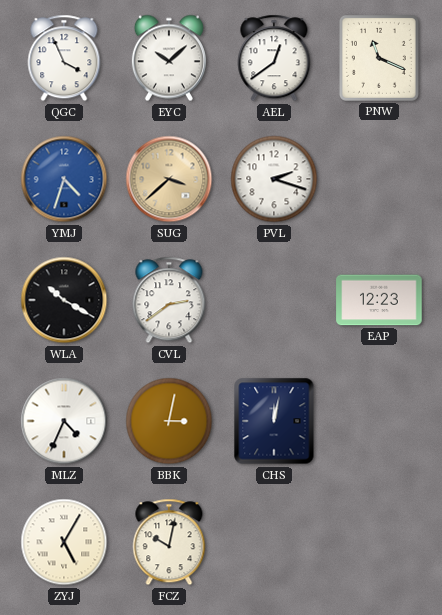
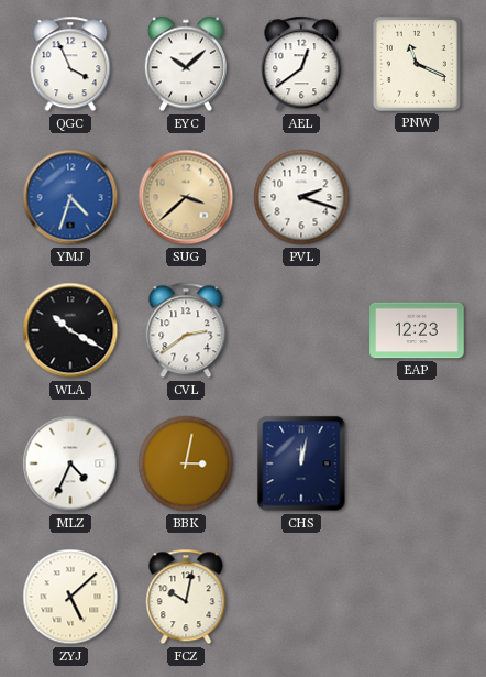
ZYJ: 5:05 -> 5:08 (70, 597)
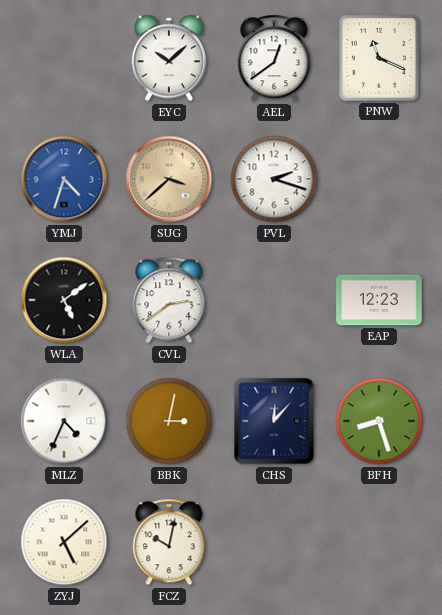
QGC: 3:56 -> none (70, 64)
WLA: 10:20 -> 5:09 (64, 300)
CHS: 12:02 -> 12:07 (274, 421)
BFH: none -> 8:27 (379, 421)
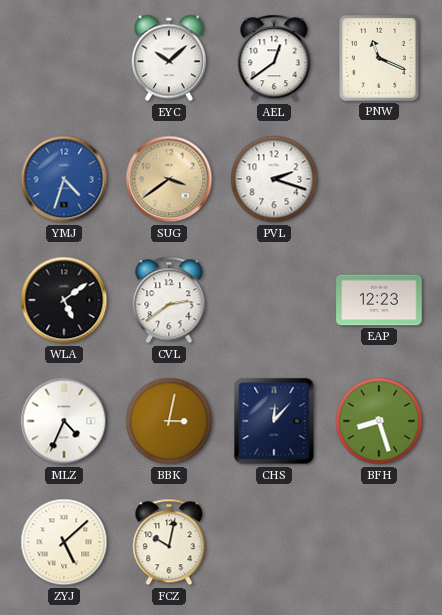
SUG: 3:38 -> 3:39 (169, 179)
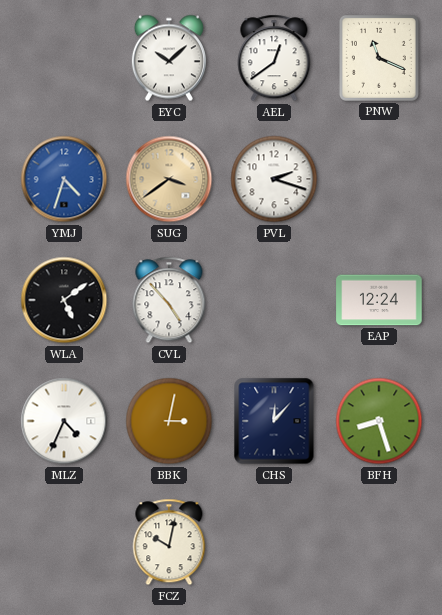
CVL: 2:39 -> 4:53 (169, 300)
EAP: 12:23 -> 12:24 (379, 300)
ZYJ: 5:08 -> none (64, 542)
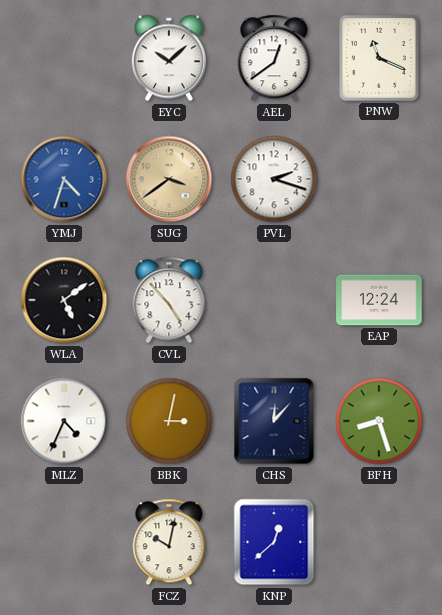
KNP: none -> 12:38 (274, 542)
